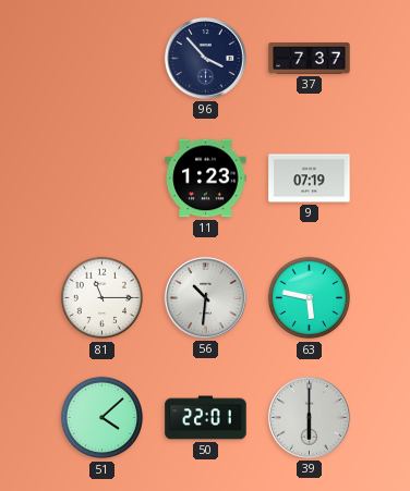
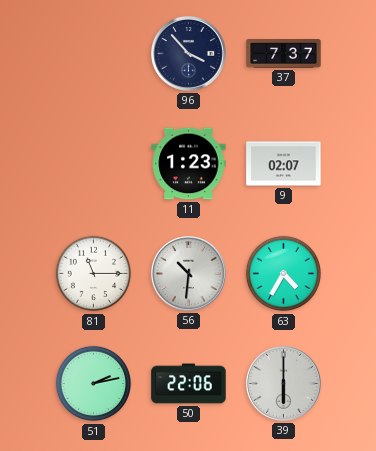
9: 07:19 -> 02:07 (284, 164)
63: 5:47 -> 4:35 (284, 274)
51: 4:08 -> 2:13 (94, 384)
50: 22:01 -> 22:06 (189, 384)
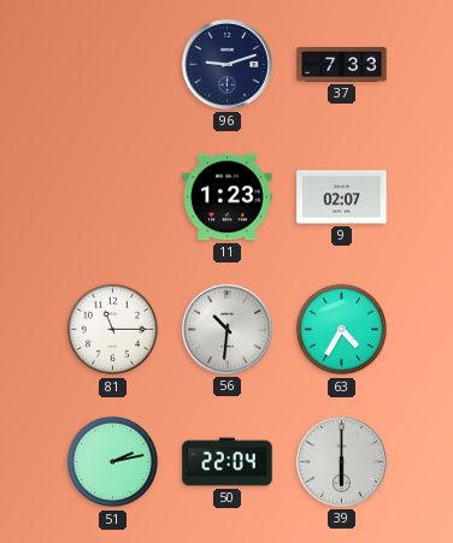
96: 3:53 -> 9:12 (226, 64)
37: 7:37 -> 7:33 (342, 65)
50: 22:06 -> 22:04 (228, 462)
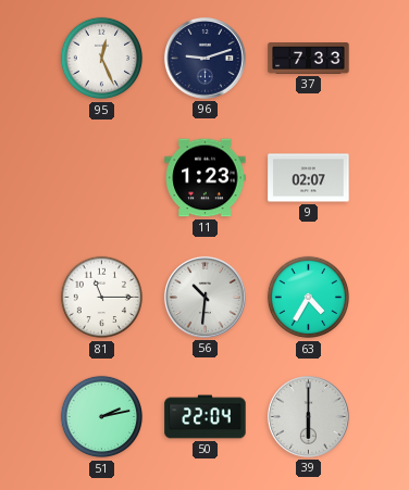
95: none -> 12:26 (102, 59)
